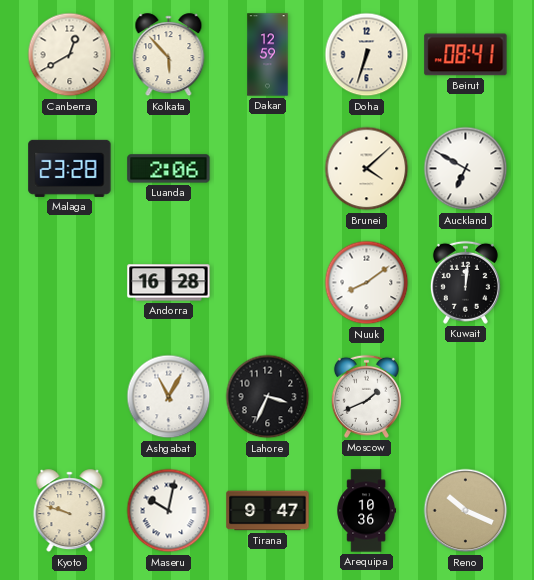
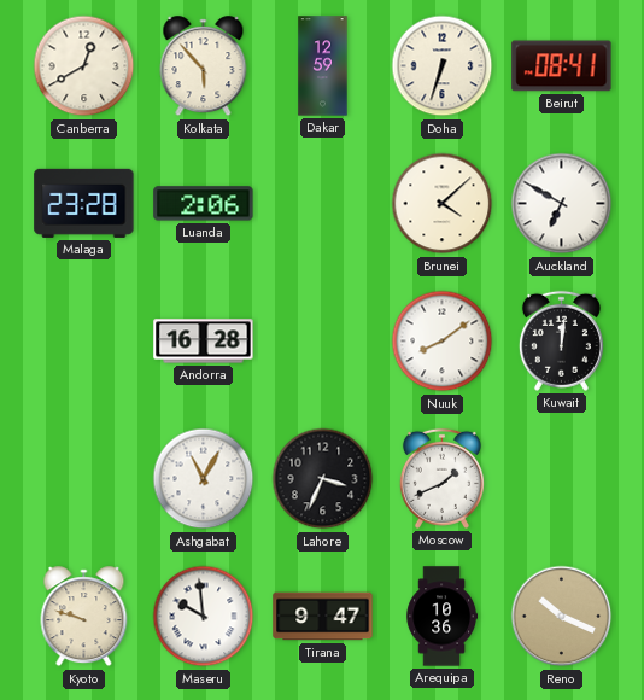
Maseru: 10:02 -> 9:59 (204, 617)
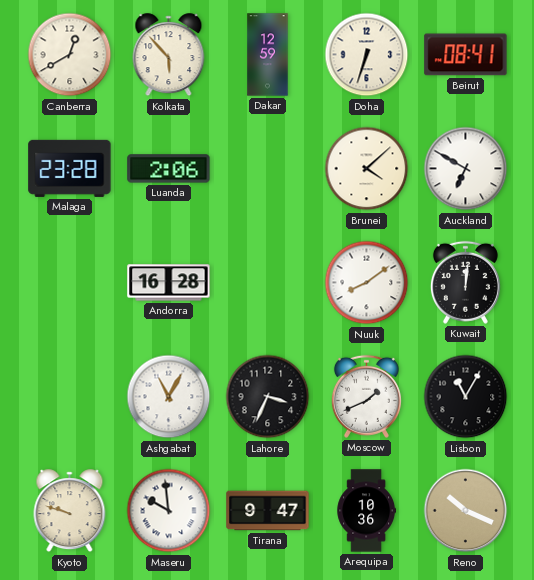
Lisbon: none -> 11:05 (466, 397)
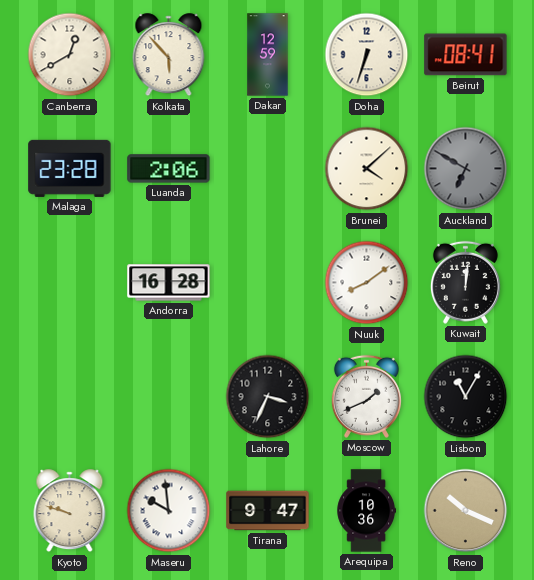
Auckland dial: white -> grey (466, 169)
Ashgabat: 11:05 -> none (169, 397)
